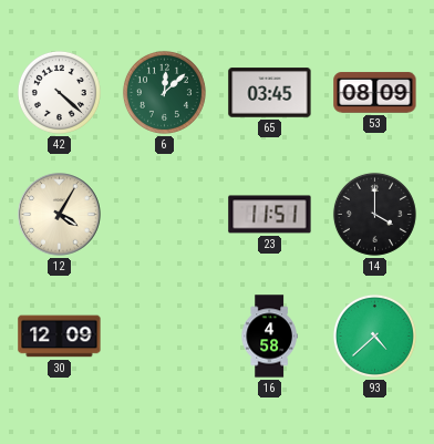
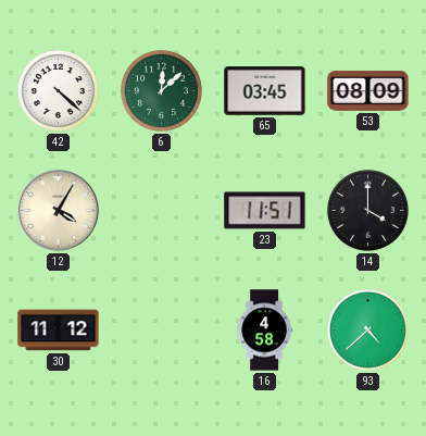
30: 12:09 -> 11:12 (59, 331)
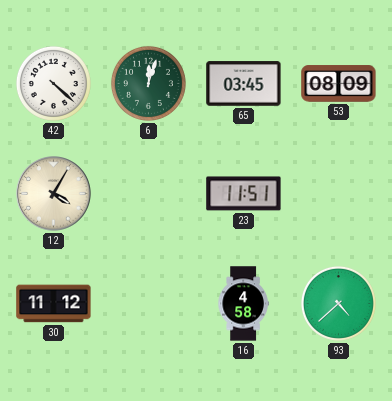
6: 12:08 -> 12:03 (148, 83)
14: 4:00 -> none (367, 210)
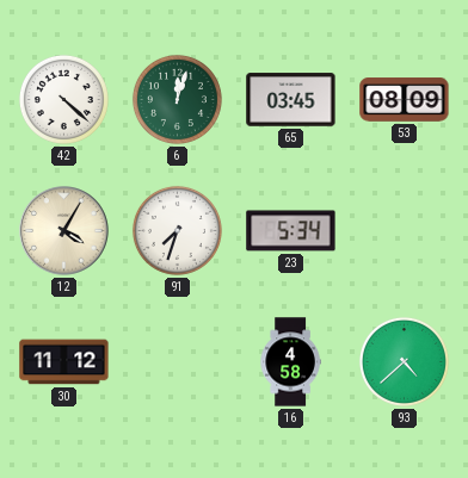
91: none -> 7:33 (177, 230)
23: 11:51 -> 5:34 (291, 231)
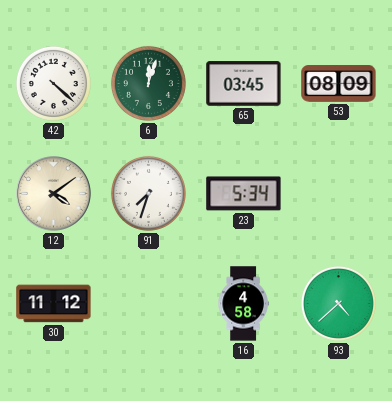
12: 4:05 -> 4:09 (54, 194)
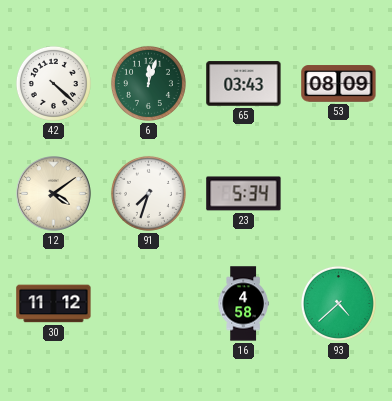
65: 03:45 -> 03:43 (244, 84)
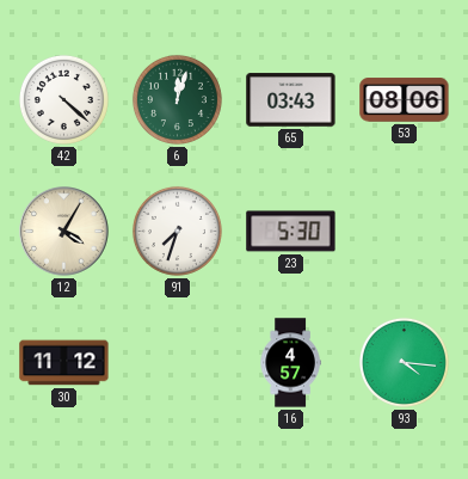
53: 08:09 -> 08:06 (405, 100)
12: 4:09 -> 4:05 (64, 232)
23: 5:34 -> 5:30 (291, 232)
16: 4:58 -> 4:57 (290, 363)
93: 4:38 -> 4:16 (404, 362)
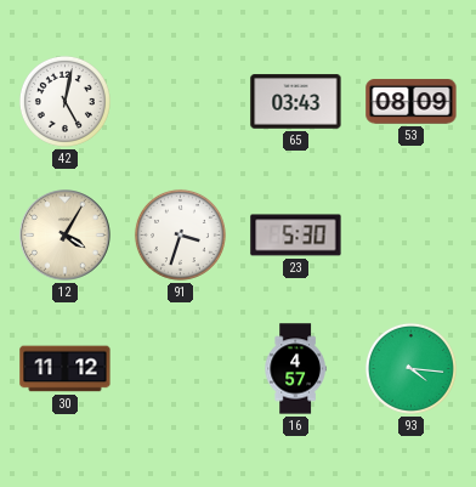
42: 4:22 -> 5:02 (64, 101)
6: 12:03 -> none (177, 99)
53: 08:06 -> 08:09 (412, 102)
91: 7:33 -> 3:33 (180, 234)
